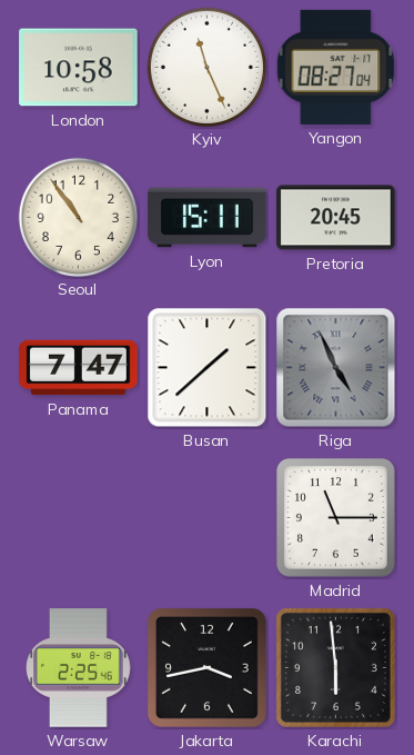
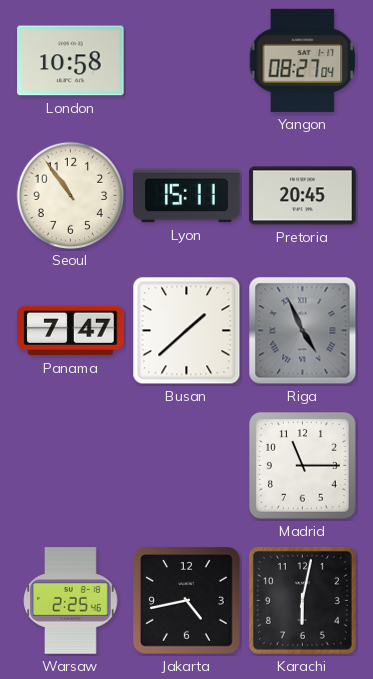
Kyiv: 11:26 -> none (206, 67)
Jakarta: 3:43 -> 4:43 (187, 601)
Karachi: 5:59 -> 6:02 (302, 600)
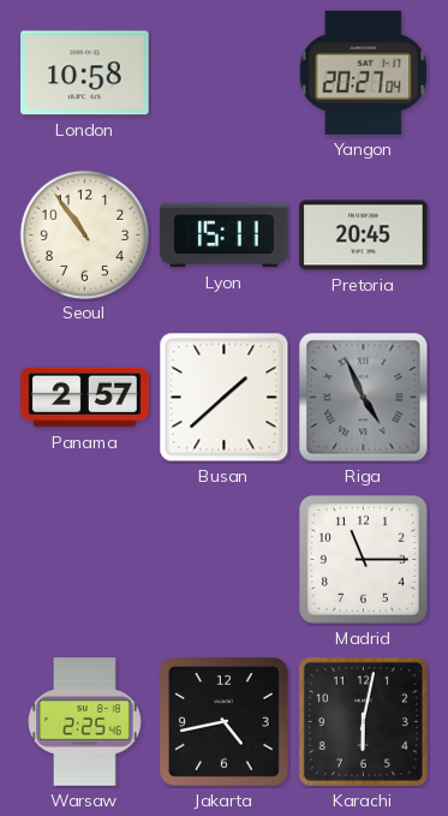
Yangon: 08:27 -> 20:27 (364, 72)
Panama: 7:47 -> 2:57 (85, 398)
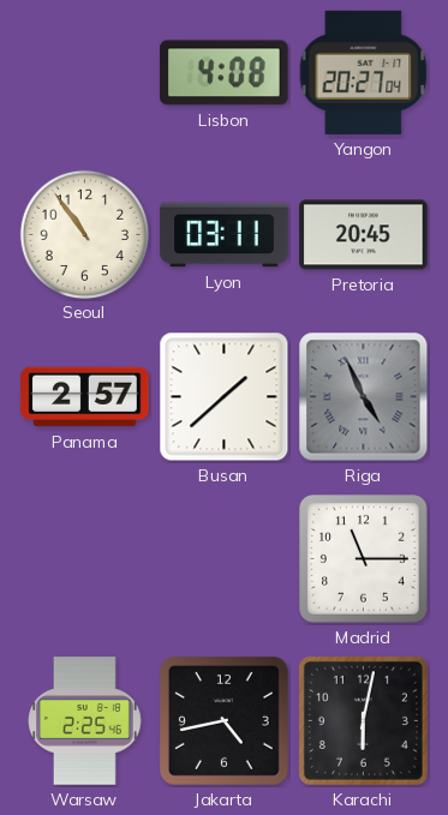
London: 10:58 -> none (85, 73)
Lisbon: none -> 4:08 (225, 73)
Lyon: 15:11 -> 03:11 (225, 235)
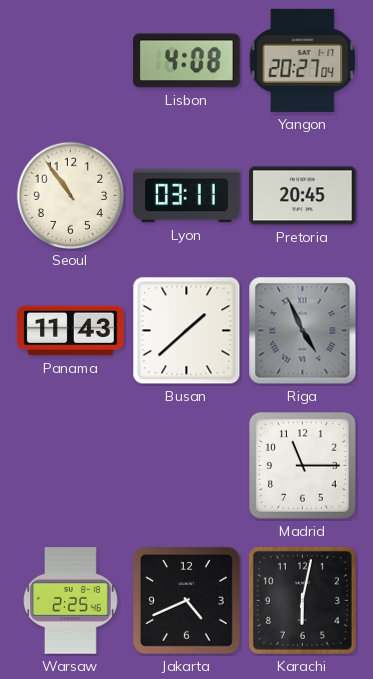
Panama: 2:57 -> 11:43 (71, 331)
Jakarta: 4:43 -> 4:41 (187, 601)
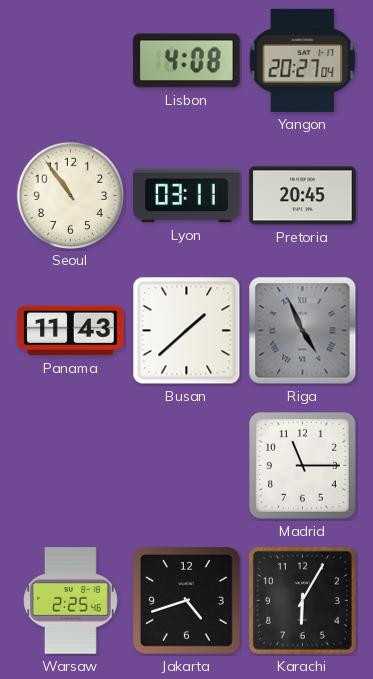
Jakarta: 4:41 -> 4:42 (187, 601)
Karachi: 6:02 -> 6:05 (302, 600)
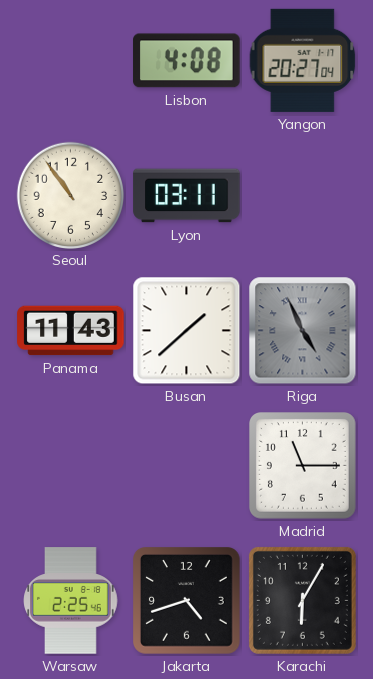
Pretoria: 20:45 -> none (303, 196)
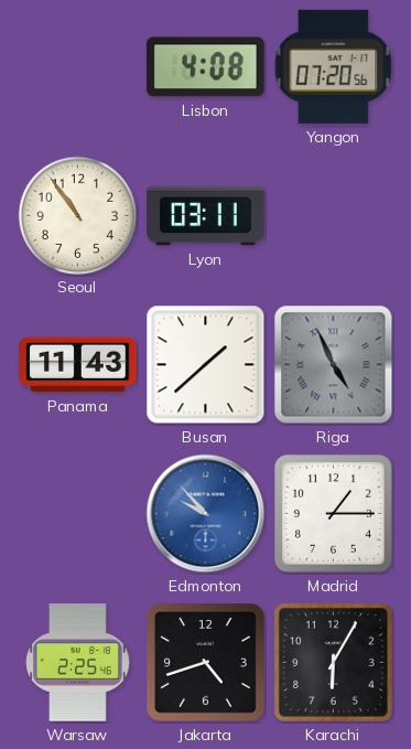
Yangon: 20:27 -> 07:20 (334, 66)
Edmonton: none -> 9:53 (206, 514)
Madrid: 11:15 -> 1:15 (334, 514)
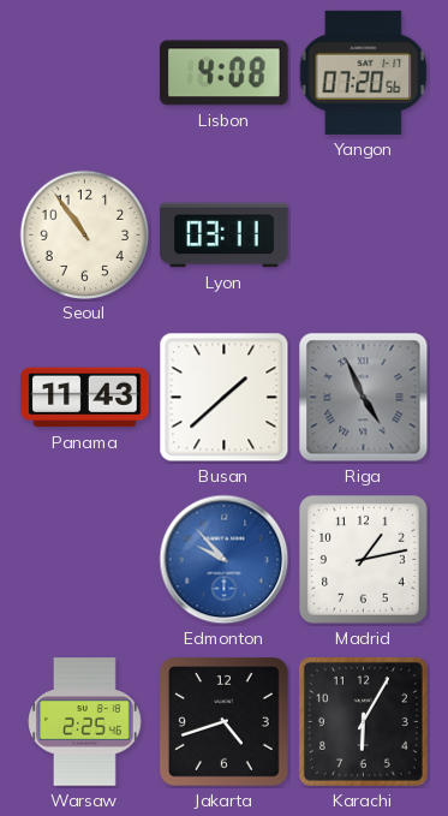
Madrid: 1:15 -> 1:13 (364, 560)
